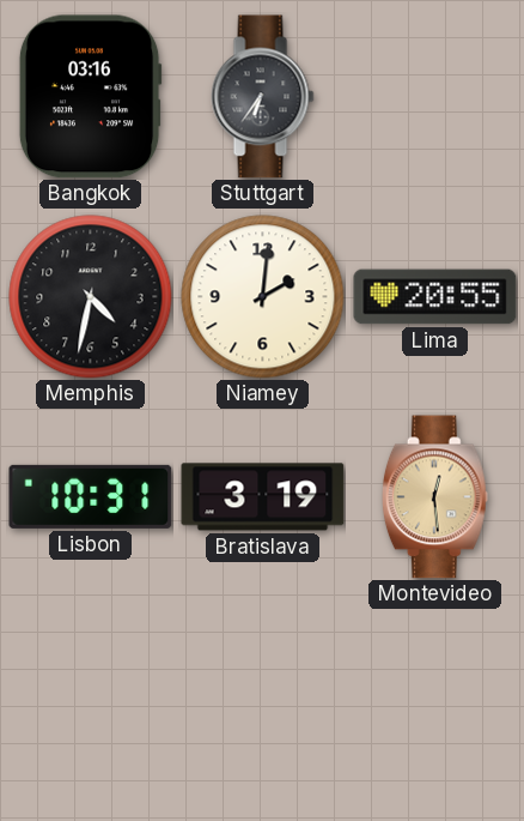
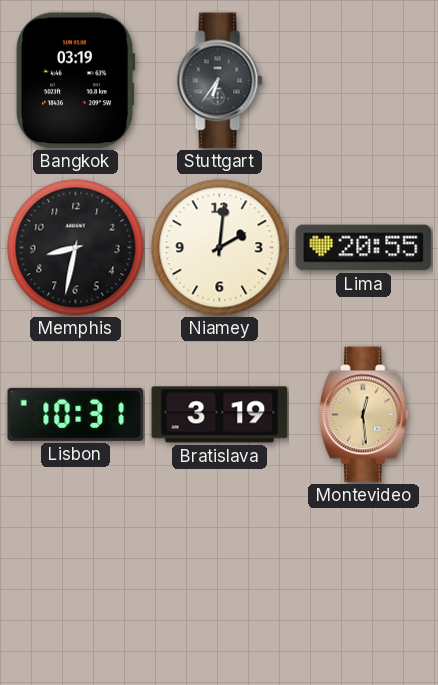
Bangkok: 03:16 -> 03:19 (75, 81)
Memphis: 4:32 -> 8:32 (76, 248)
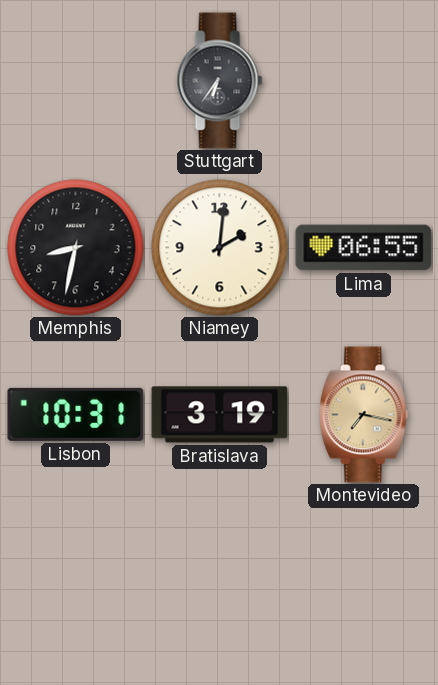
Bangkok: 03:19 -> none (75, 81)
Lima: 20:55 -> 06:55 (364, 248)
Montevideo: 12:29 -> 7:17 (363, 415)
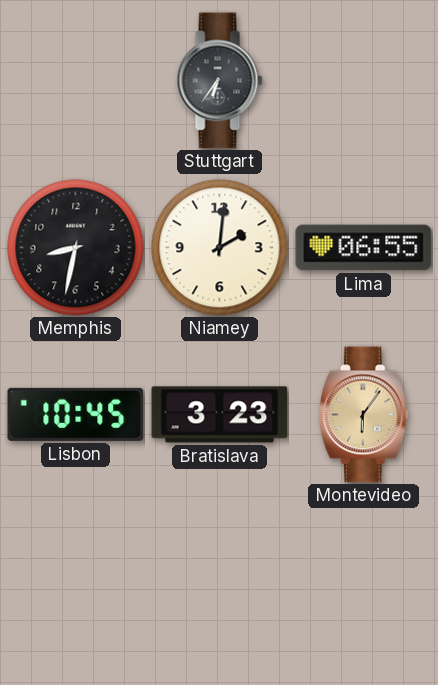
Lisbon: 10:31 -> 10:45 (76, 414)
Bratislava: 3:19 -> 3:23 (220, 415)
Montevideo: 7:17 -> 6:06 (363, 415)
